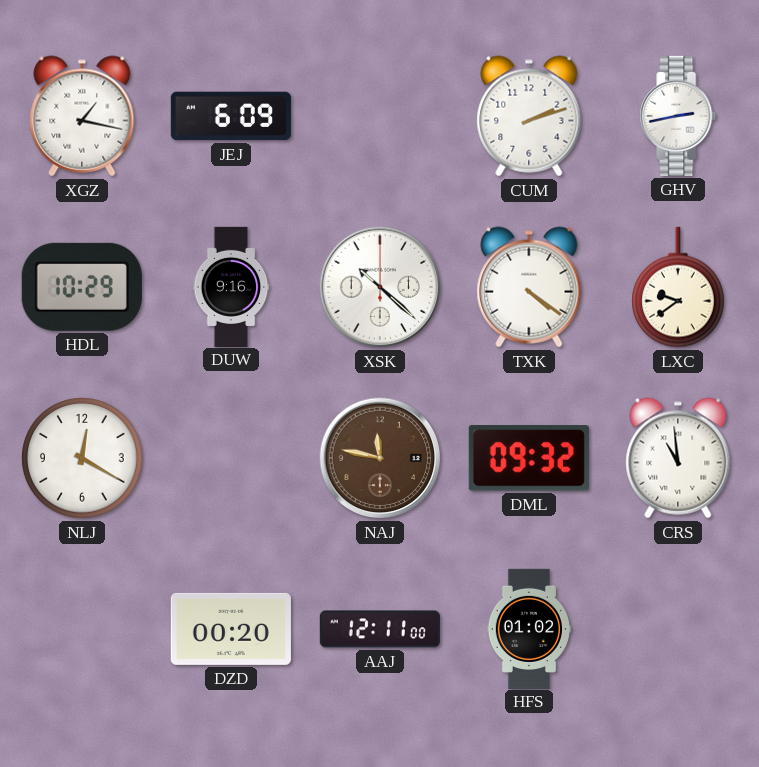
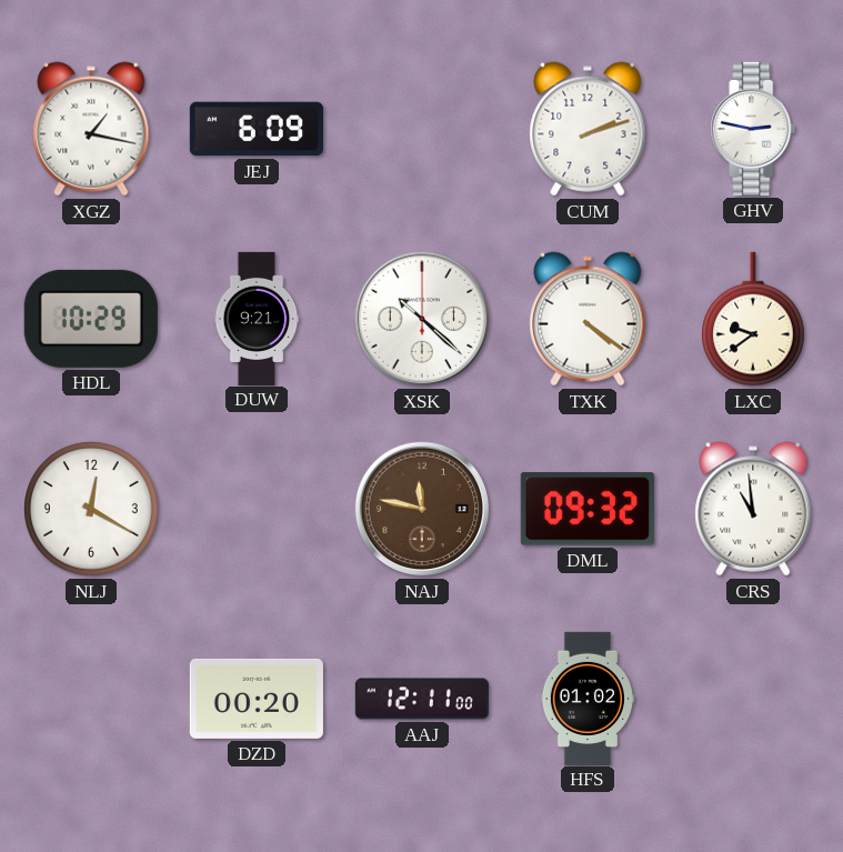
GHV: 2:43 -> 2:47 (753, 129)
DUW: 9:16 -> 9:21 (257, 318)
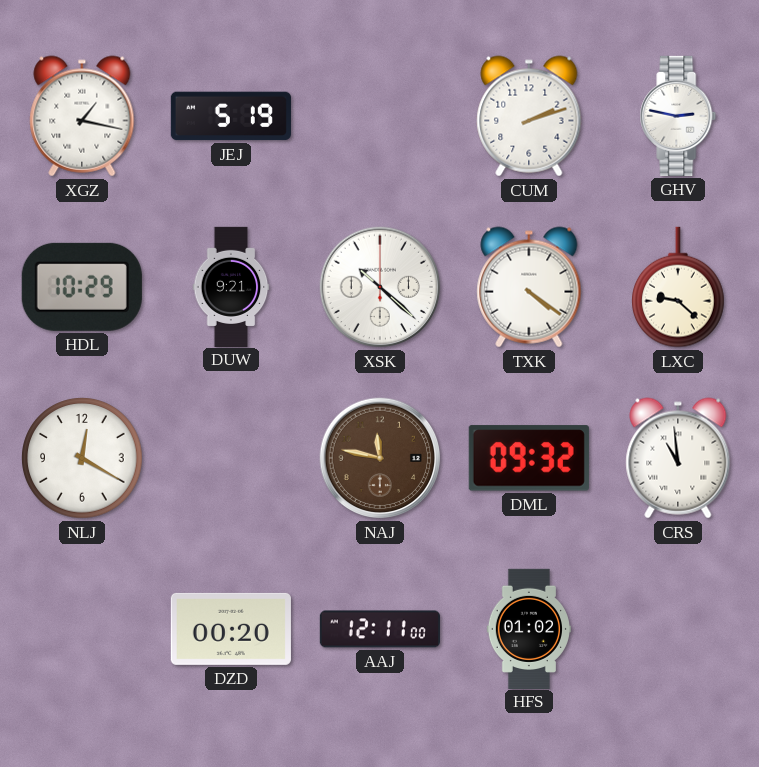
JEJ: 6:09 -> 5:19 (231, 116)
LXC: 9:39 -> 9:22 (679, 287)
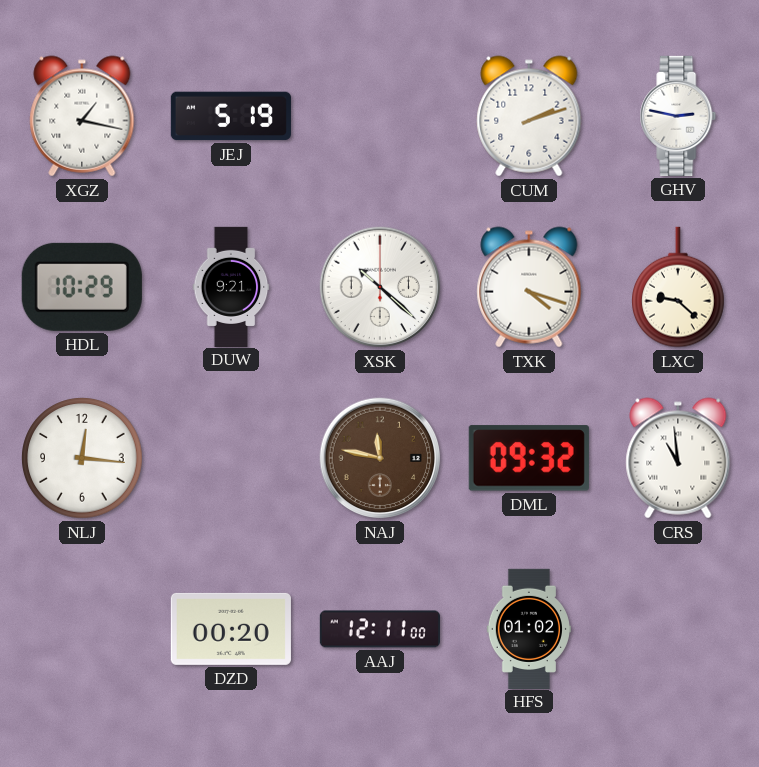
TXK: 4:21 -> 4:18 (529, 287)
NLJ: 12:20 -> 12:16 (82, 458)
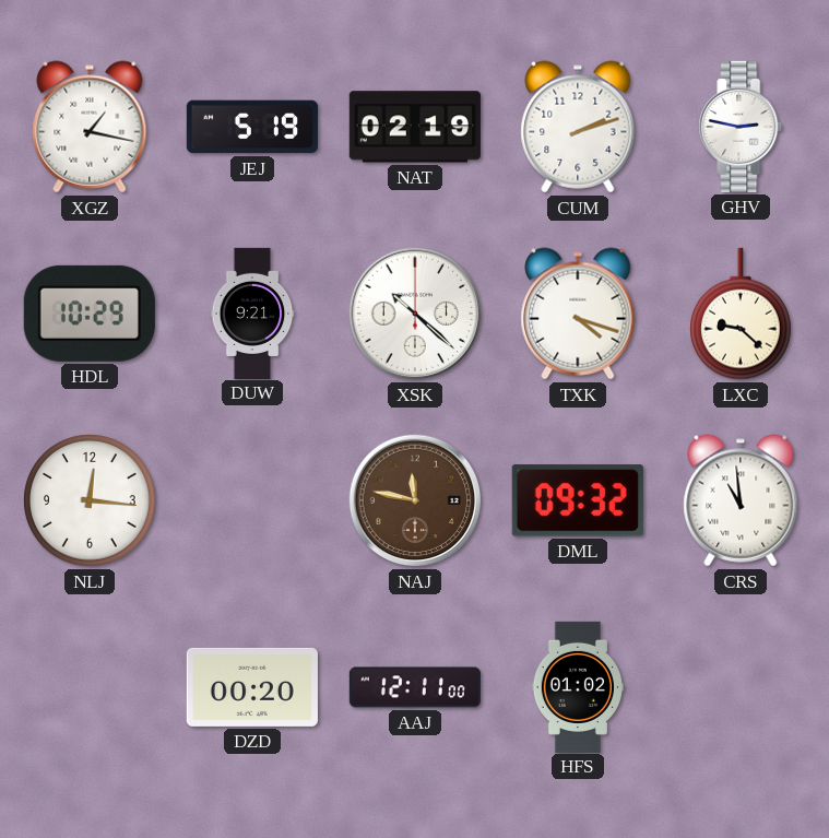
NAT: none -> 02:19 (415, 127)
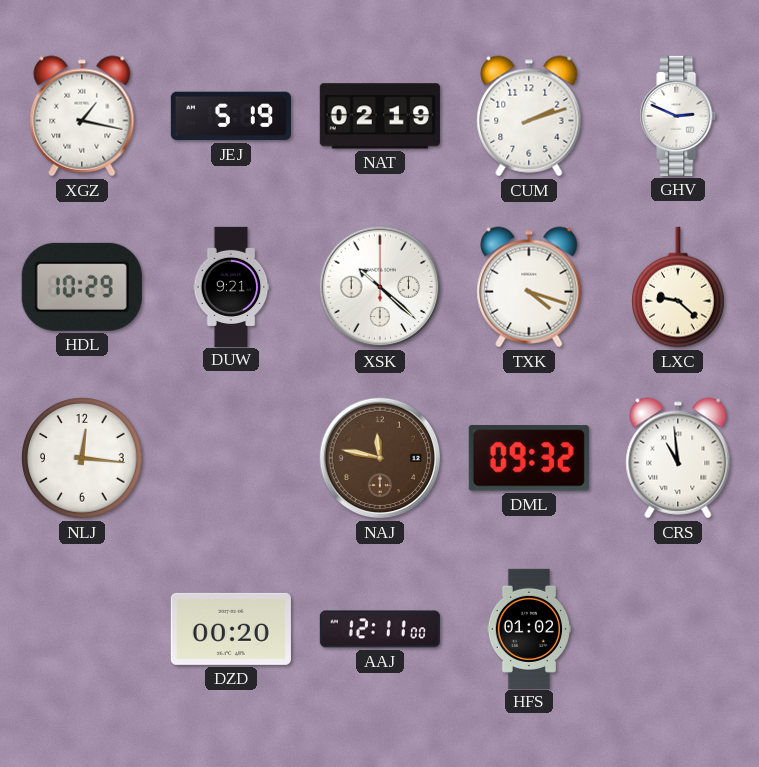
GHV: 2:47 -> 2:49 (678, 116)
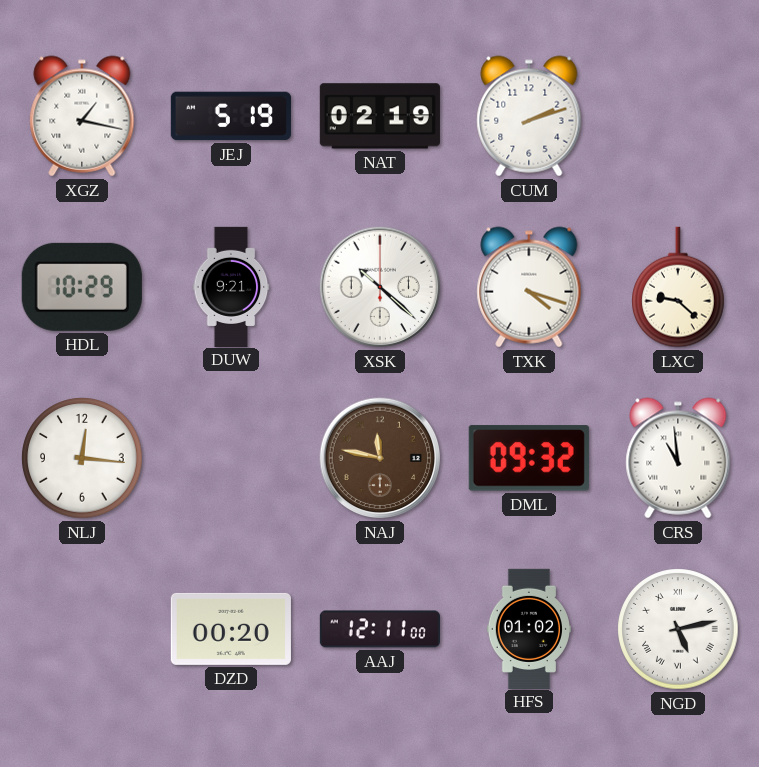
GHV: 2:49 -> none (678, 116)
NGD: none -> 5:13 (678, 629)
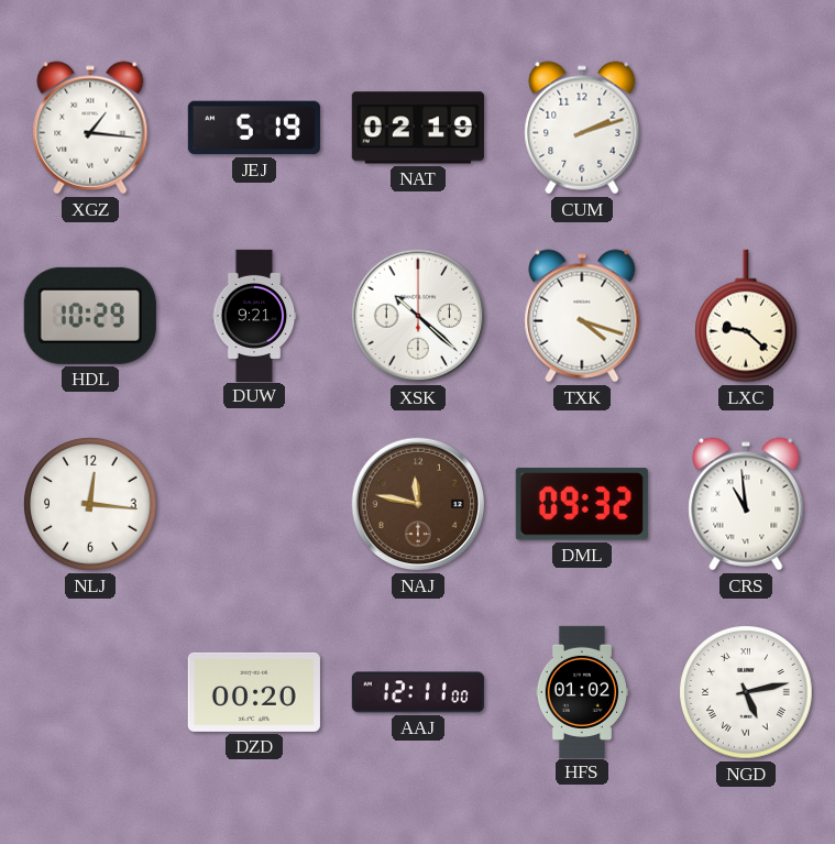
XGZ: 1:17 -> 1:16 (90, 128)
